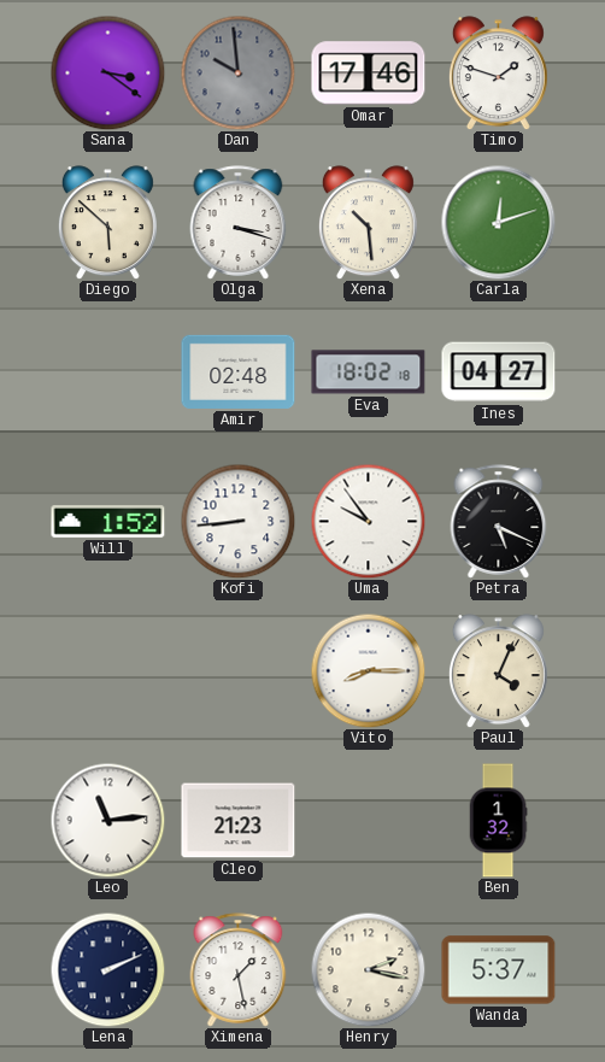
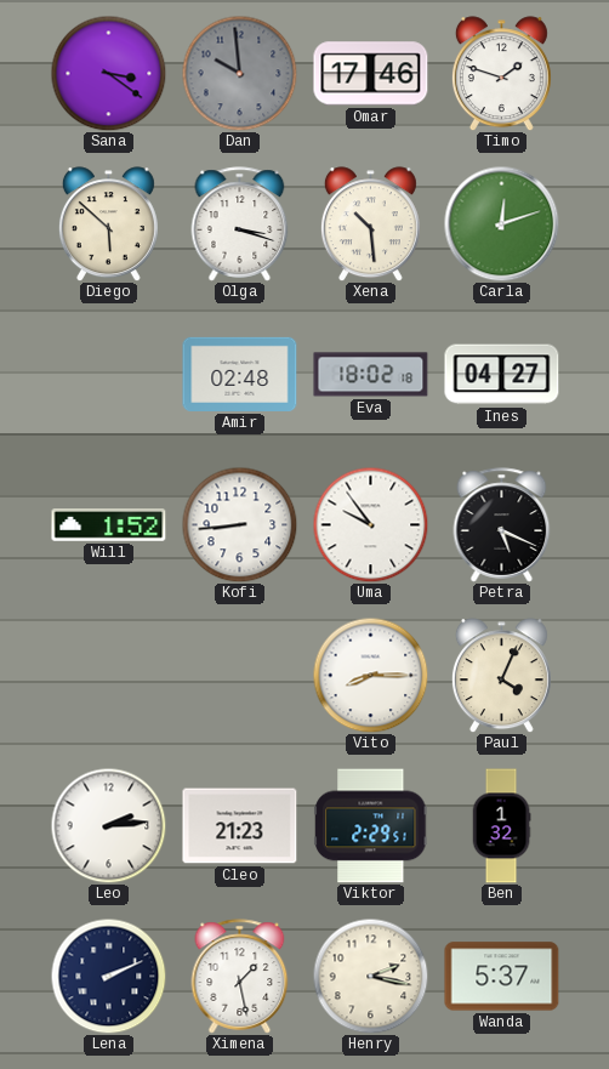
Leo: 11:14 -> 2:14 (108, 825)
Viktor: none -> 2:29 (371, 826)
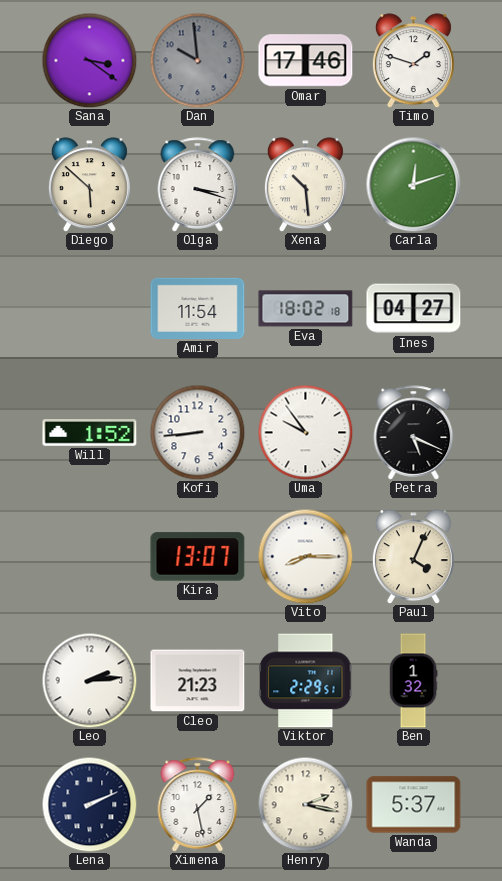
Amir: 02:48 -> 11:54 (198, 308)
Kira: none -> 13:07 (198, 557)
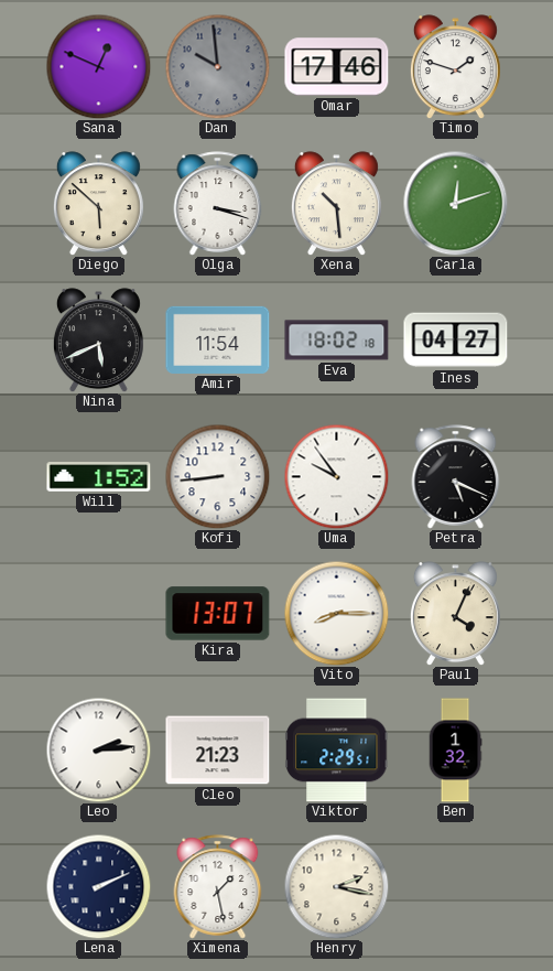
Sana: 3:21 -> 12:49 (98, 66)
Nina: none -> 5:41 (98, 341)
Wanda: 5:37 -> none (414, 805)
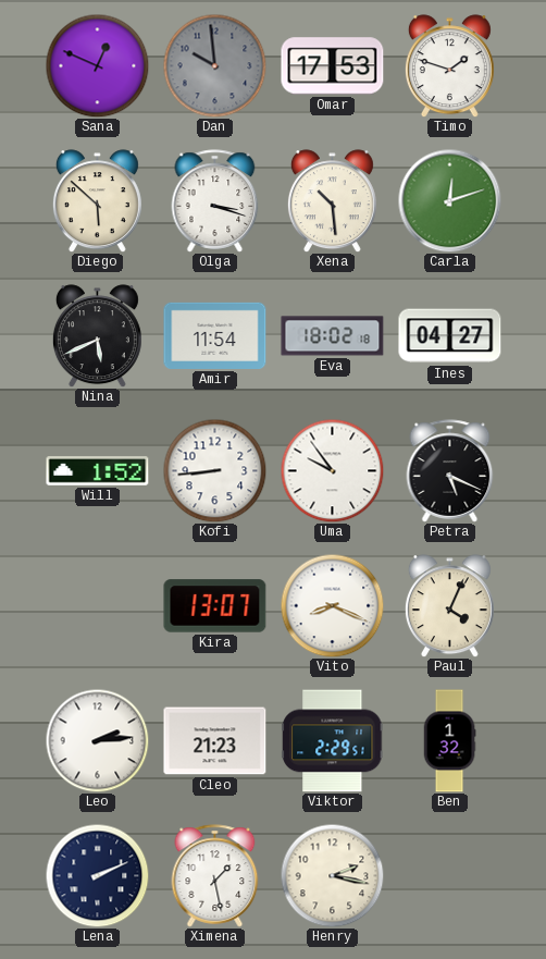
Omar: 17:46 -> 17:53 (333, 66)
Vito: 8:15 -> 8:19 (332, 605)
